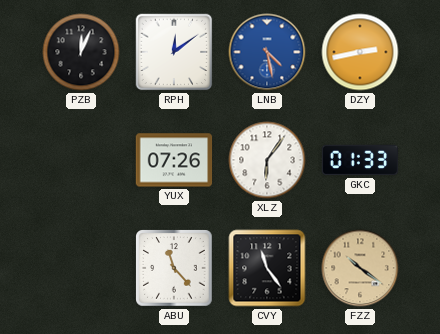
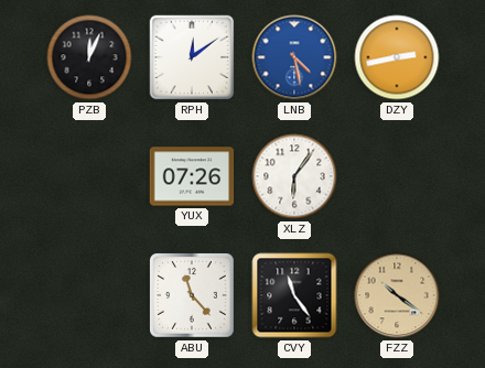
GKC: 01:33 -> none (360, 160)
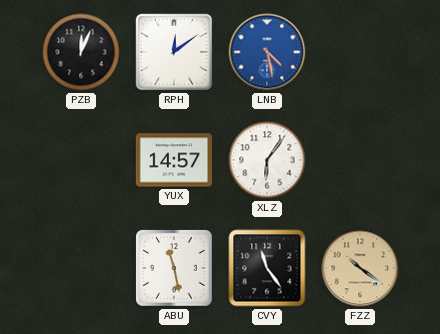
DZY: 2:43 -> none (397, 57)
YUX: 07:26 -> 14:57 (174, 160)
ABU: 11:23 -> 11:28 (174, 268)
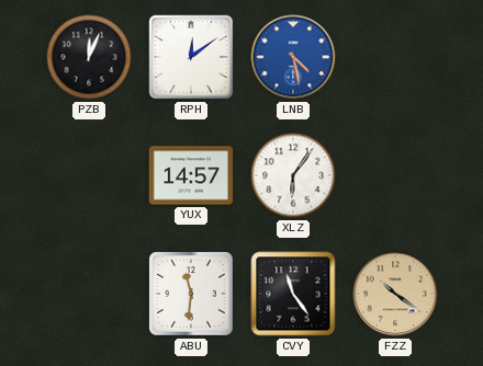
ABU: 11:28 -> 11:31 (191, 294)
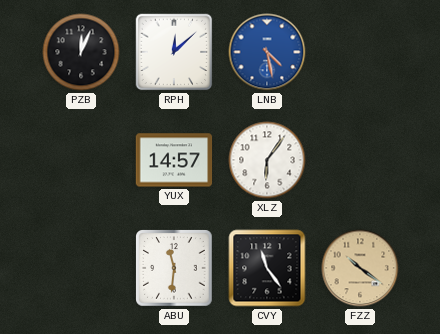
RPH: 12:09 -> 12:08 (174, 52)
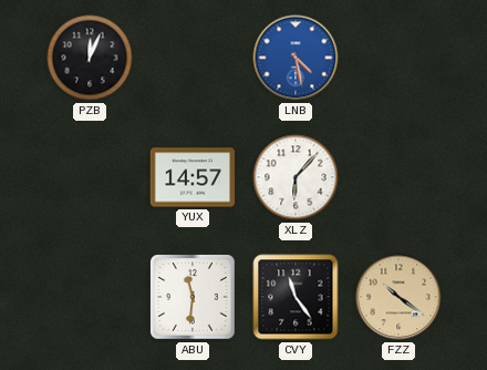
RPH: 12:08 -> none (174, 52)
XLZ: 6:06 -> 6:07 (296, 177)
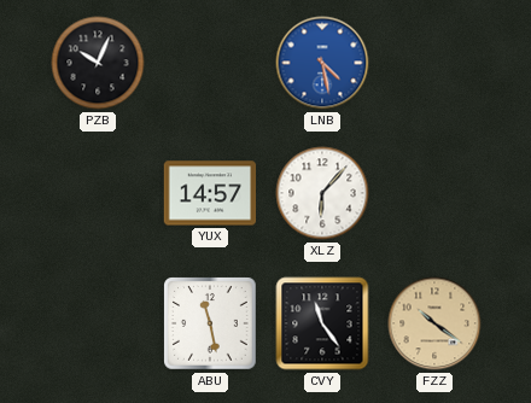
PZB: 12:04 -> 10:04 (98, 63)
ABU: 11:31 -> 11:28 (210, 323)
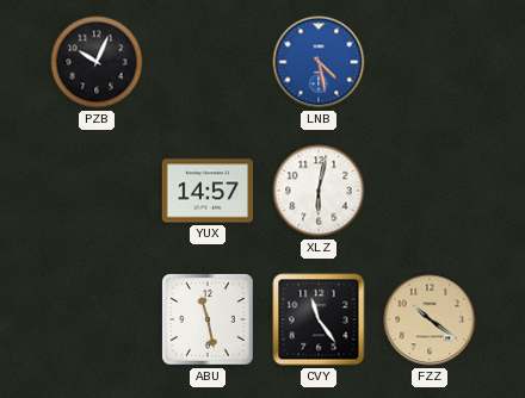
XLZ: 6:07 -> 6:02 (319, 191)
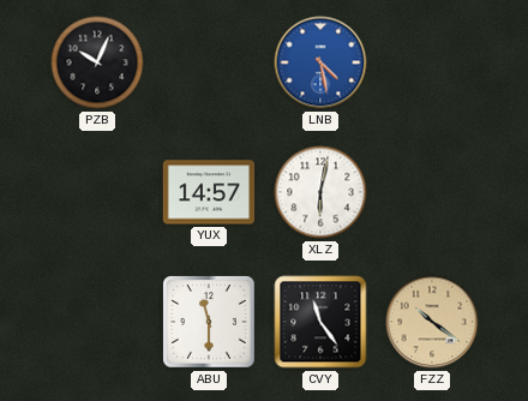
ABU: 11:28 -> 11:30 (209, 322)
